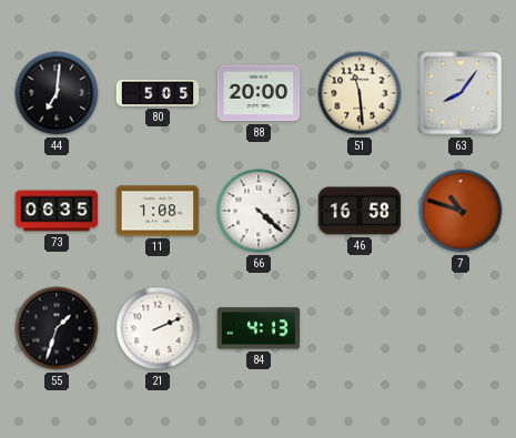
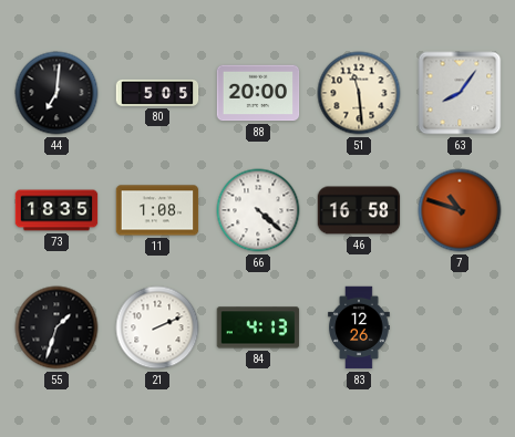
73: 06:35 -> 18:35 (56, 210)
83: none -> 12:26 (359, 327)
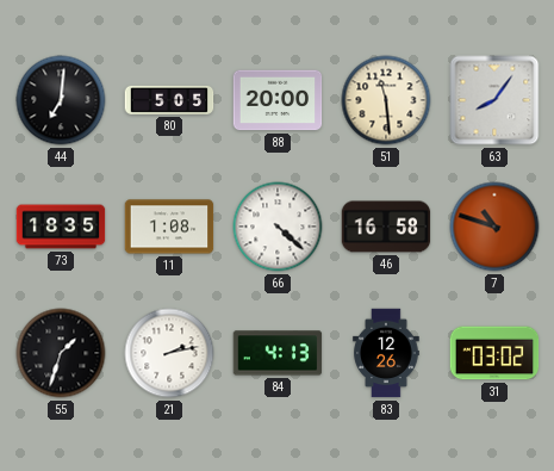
21: 2:11 -> 2:13 (169, 353)
31: none -> 03:02 (494, 353)
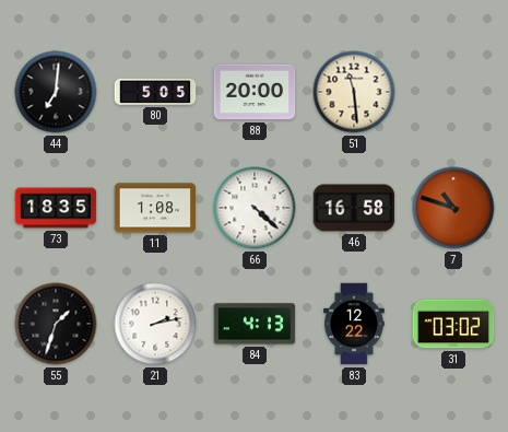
63: 8:06 -> none (494, 100)
83: 12:26 -> 12:22 (354, 324)
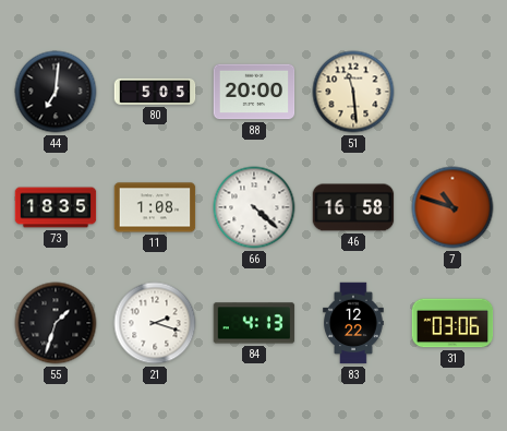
21: 2:13 -> 2:18 (155, 323)
31: 03:02 -> 03:06 (452, 323)
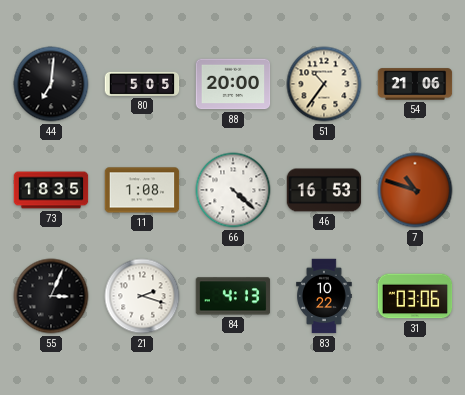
51: 11:29 -> 10:36 (324, 84)
54: none -> 21:06 (415, 84)
46: 16:58 -> 16:53 (324, 190)
55: 1:33 -> 3:04 (51, 296)
83: 12:22 -> 10:22 (324, 296)
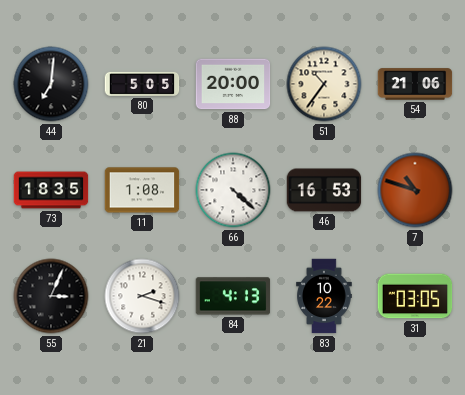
31: 03:06 -> 03:05 (415, 296)
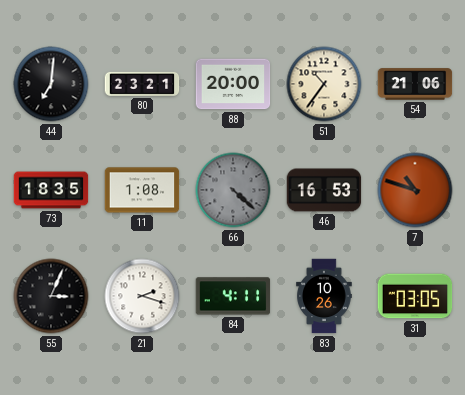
80: 5:05 -> 23:21 (142, 84)
66 dial: white -> grey (233, 190)
84: 4:13 -> 4:11 (233, 296)
83: 10:22 -> 10:26 (324, 296)
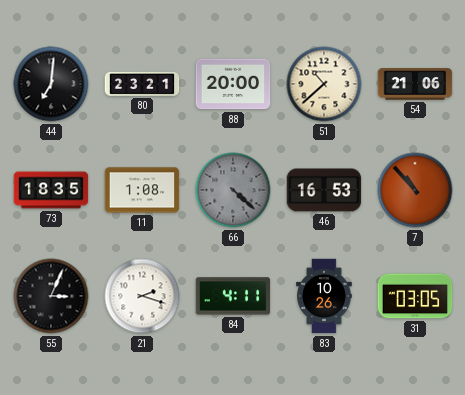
51: 10:36 -> 10:38 (324, 84)
7: 10:48 -> 10:53 (415, 190)
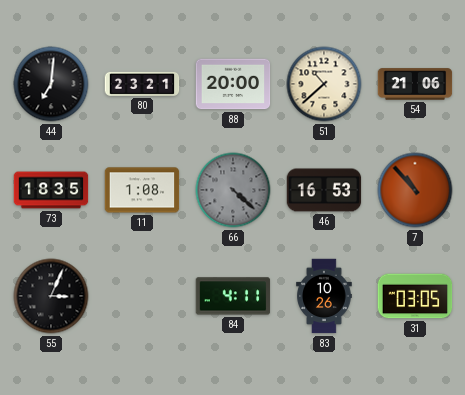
21: 2:18 -> none (142, 296)
